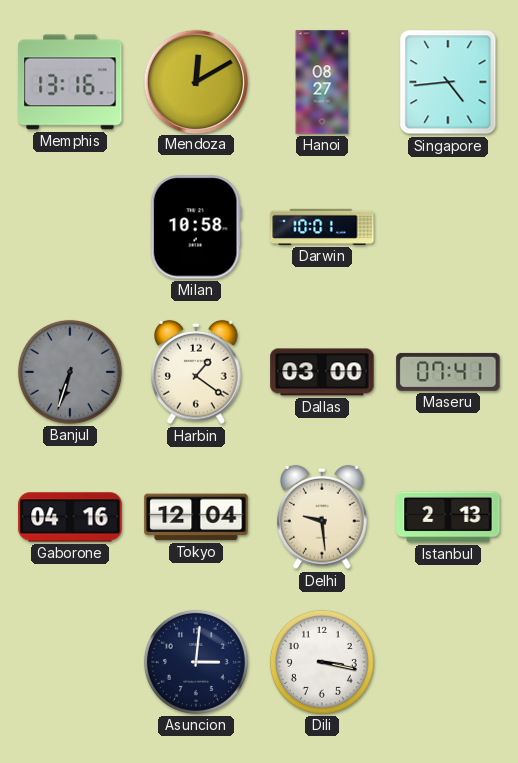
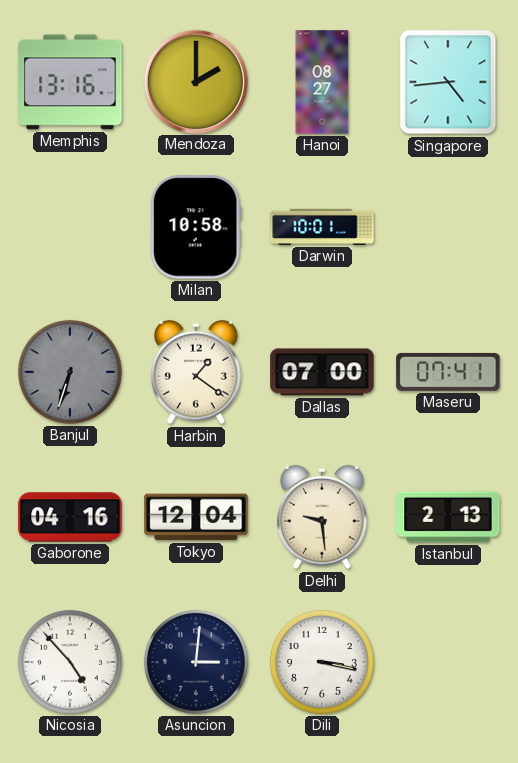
Mendoza: 12:10 -> 2:00 (195, 81)
Dallas: 03:00 -> 07:00 (322, 372)
Nicosia: none -> 4:53 (70, 662)
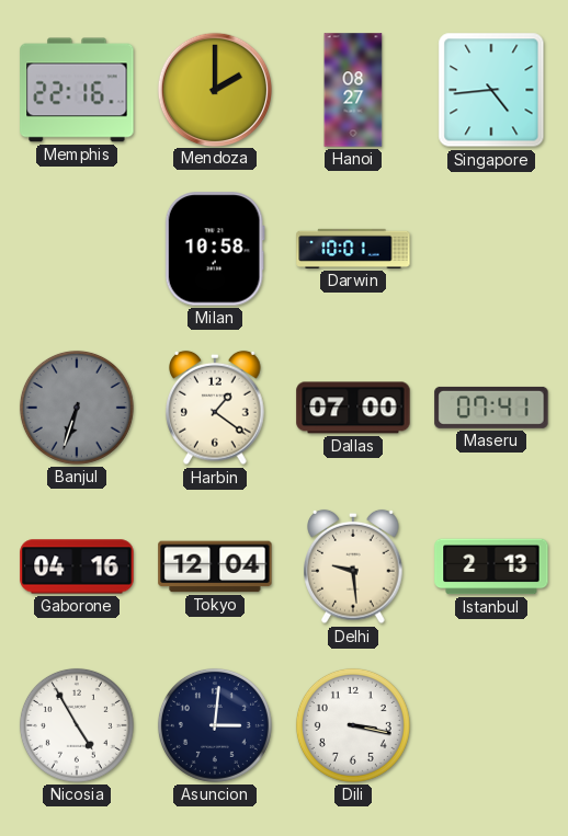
Memphis: 13:16 -> 22:16 (77, 90)
Nicosia: 4:53 -> 4:55 (77, 725)
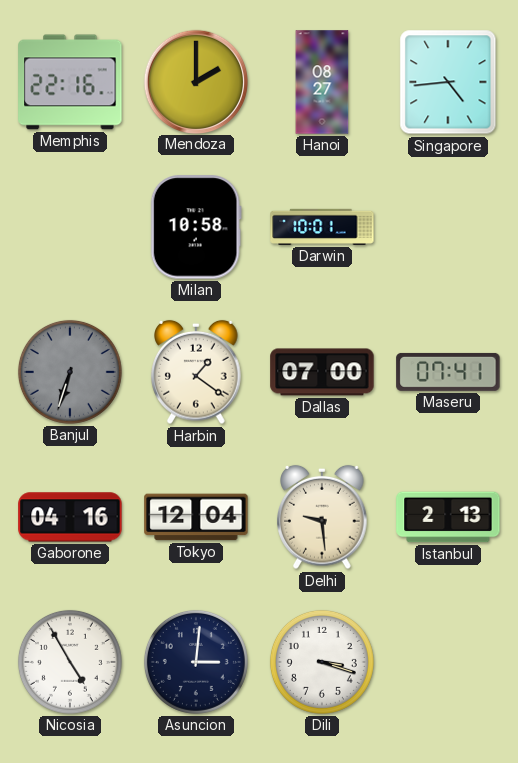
Dili: 3:17 -> 3:18 (322, 662)
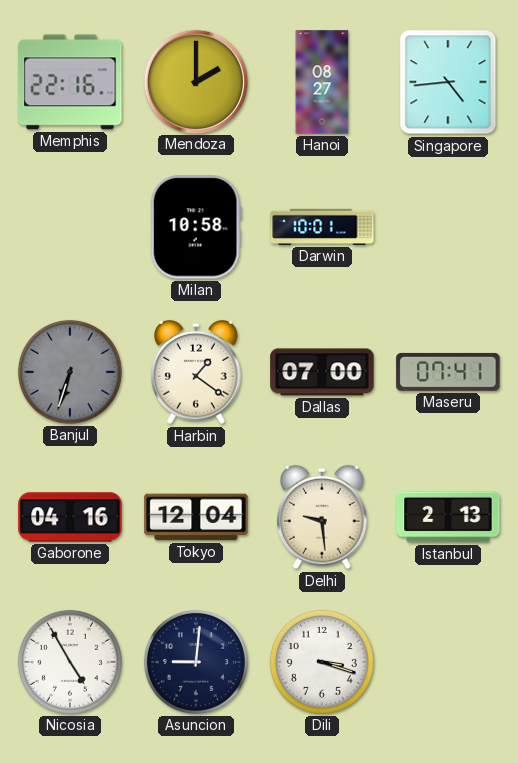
Asuncion: 3:01 -> 9:01 (196, 662)
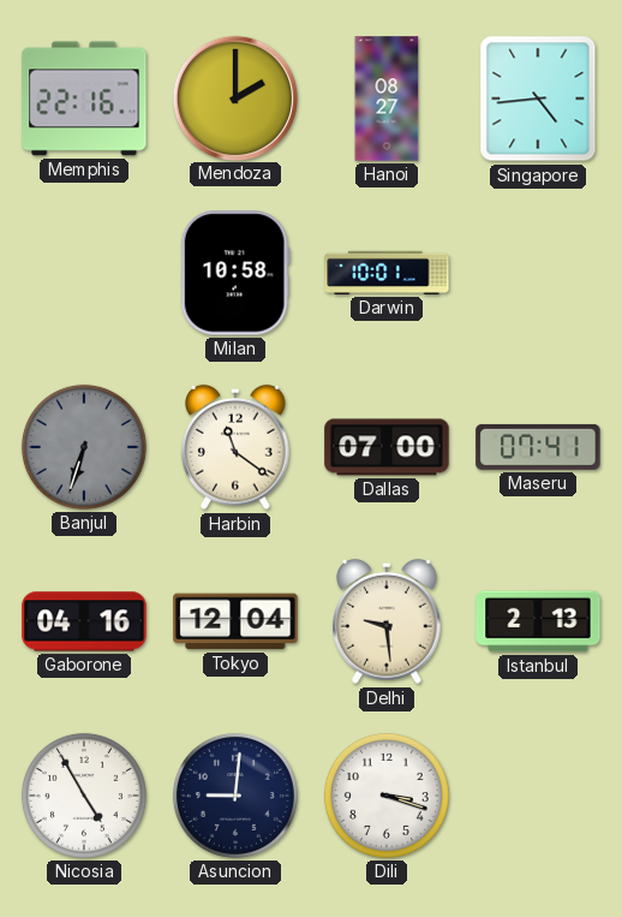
Harbin: 1:21 -> 11:21 (235, 447)
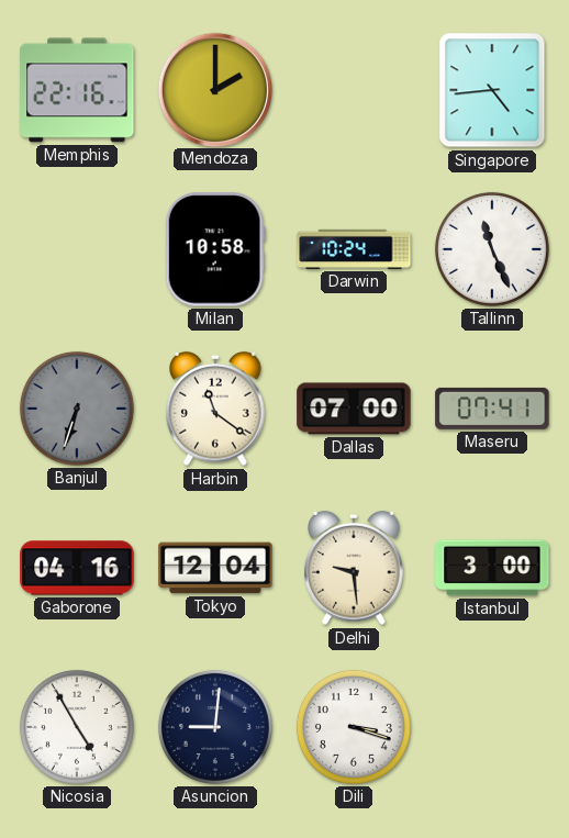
Hanoi: 08:27 -> none (387, 99)
Darwin: 10:01 -> 10:24 (354, 249)
Tallinn: none -> 11:26 (492, 249)
Istanbul: 2:13 -> 3:00 (492, 568)
